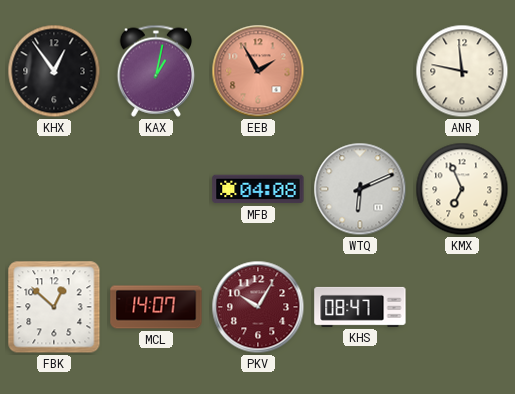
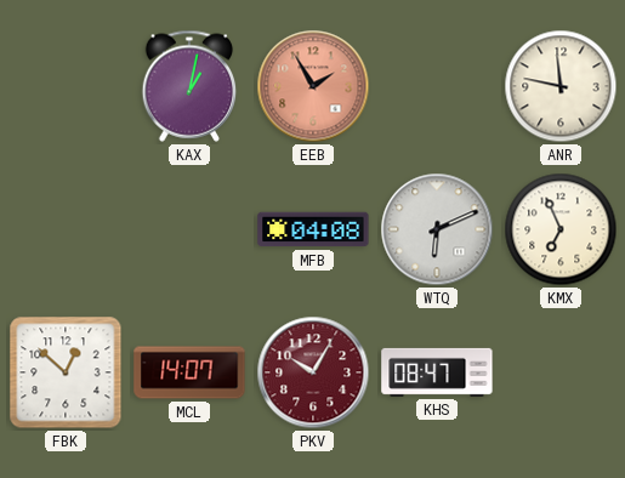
KHX: 12:54 -> none (54, 71)
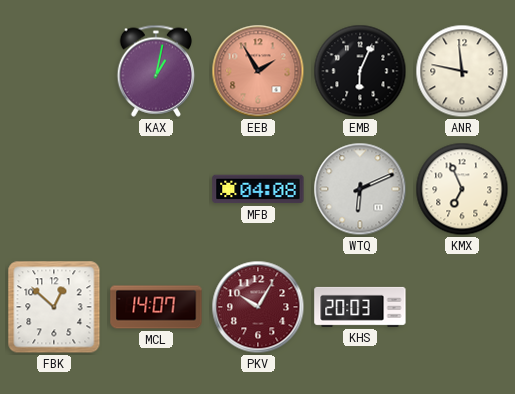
EMB: none -> 6:04 (360, 71)
KHS: 08:47 -> 20:03 (360, 307)
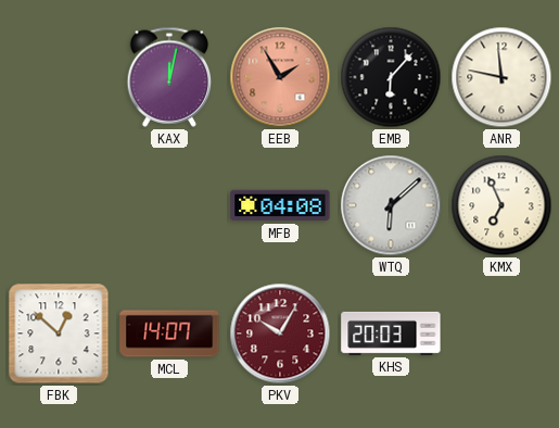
KAX: 1:02 -> 12:02 (169, 77)
EMB: 6:04 -> 6:07 (391, 77)
WTQ: 6:11 -> 6:08 (391, 205)
